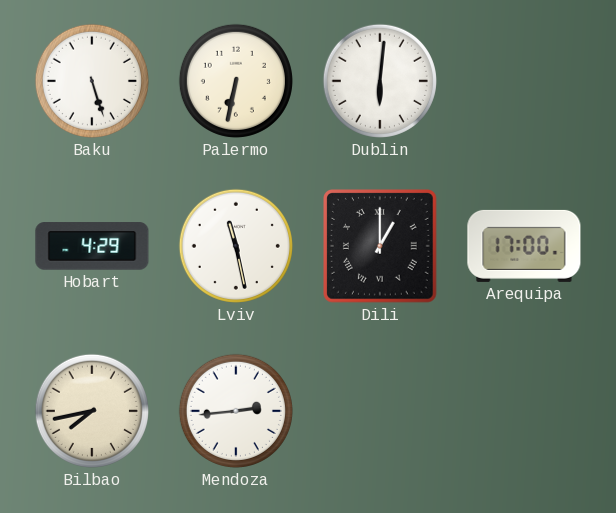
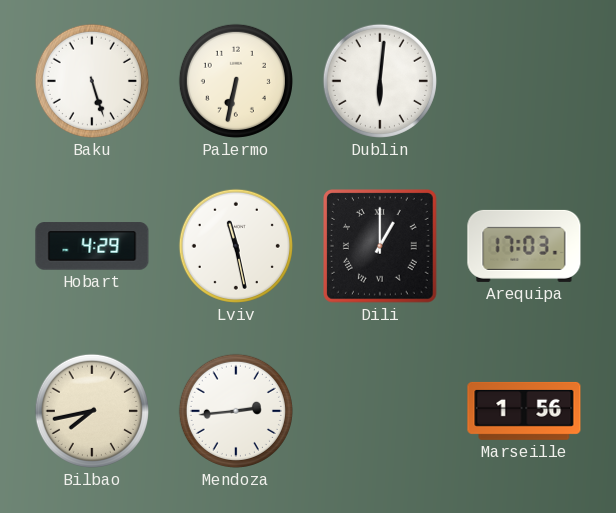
Arequipa: 17:00 -> 17:03 (524, 246)
Marseille: none -> 1:56 (524, 411)
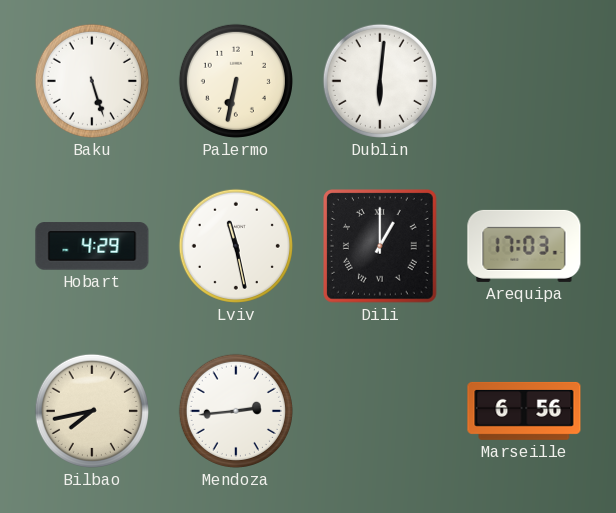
Marseille: 1:56 -> 6:56 (524, 411)
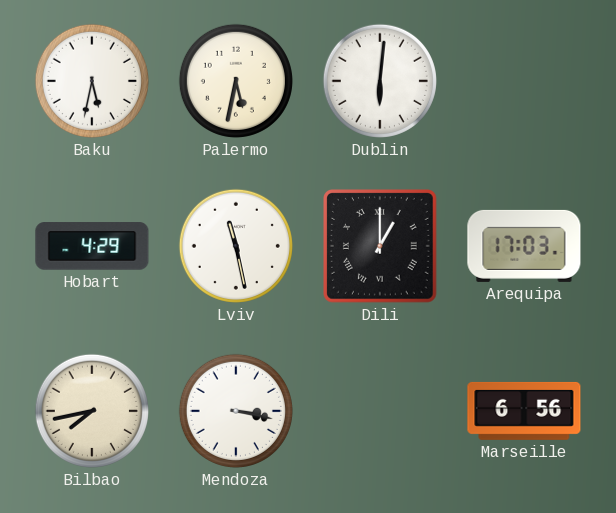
Baku: 5:27 -> 5:32 (92, 81)
Palermo: 6:32 -> 5:32 (236, 81)
Mendoza: 2:44 -> 3:17 (236, 411)
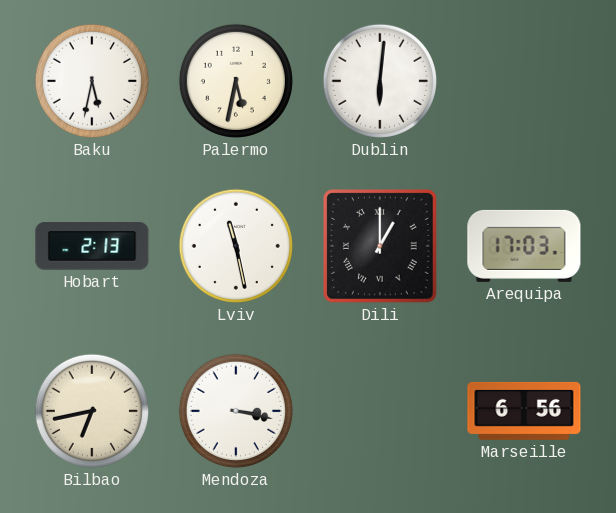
Hobart: 4:29 -> 2:13 (92, 246)
Bilbao: 7:43 -> 6:43 (92, 411)
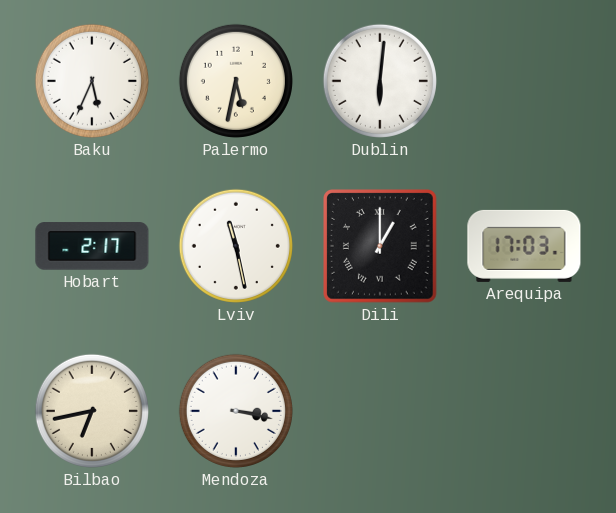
Baku: 5:32 -> 5:34 (92, 81)
Hobart: 2:13 -> 2:17 (92, 246)
Marseille: 6:56 -> none (524, 411)
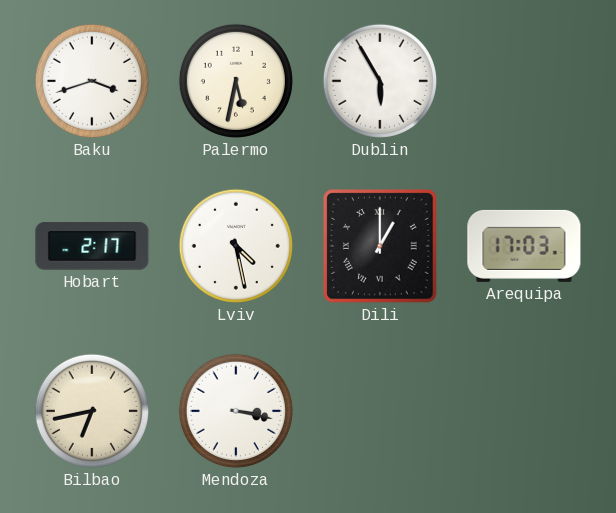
Baku: 5:34 -> 3:42 (92, 81)
Dublin: 6:01 -> 5:55 (380, 81)
Lviv: 11:28 -> 4:28 (236, 246)
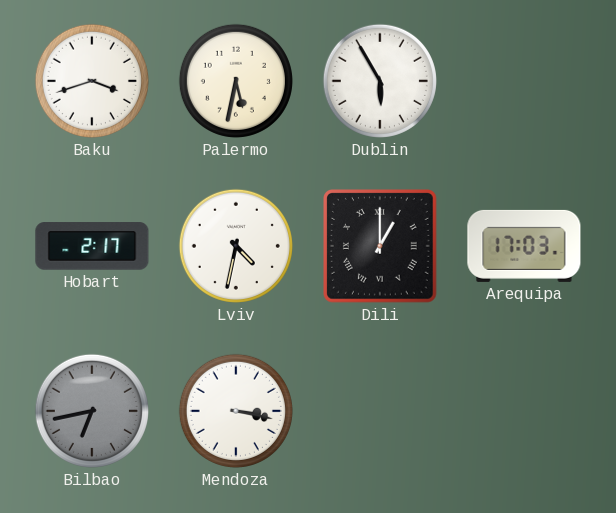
Lviv: 4:28 -> 4:32 (236, 246)
Bilbao dial: cream -> grey (92, 411)
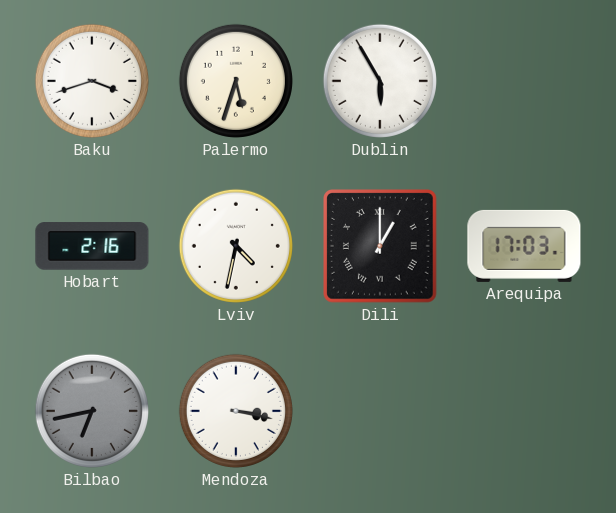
Palermo: 5:32 -> 5:33 (236, 81)
Hobart: 2:17 -> 2:16 (92, 246)
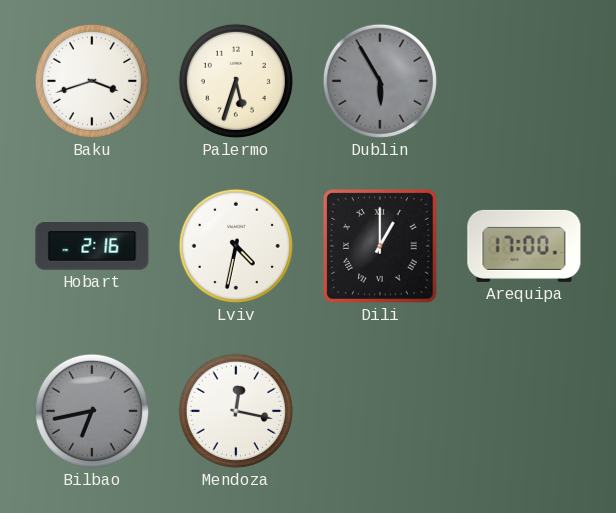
Dublin dial: white -> grey (380, 81)
Arequipa: 17:03 -> 17:00 (524, 246)
Mendoza: 3:17 -> 12:17 (236, 411)
